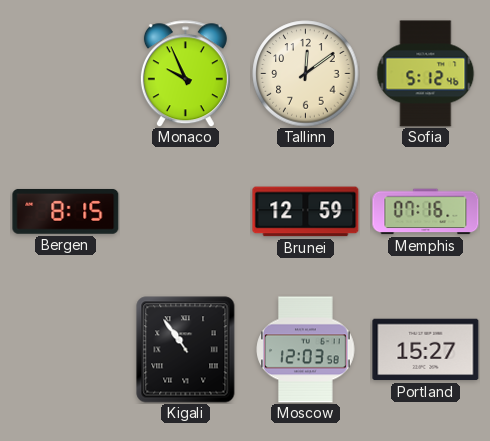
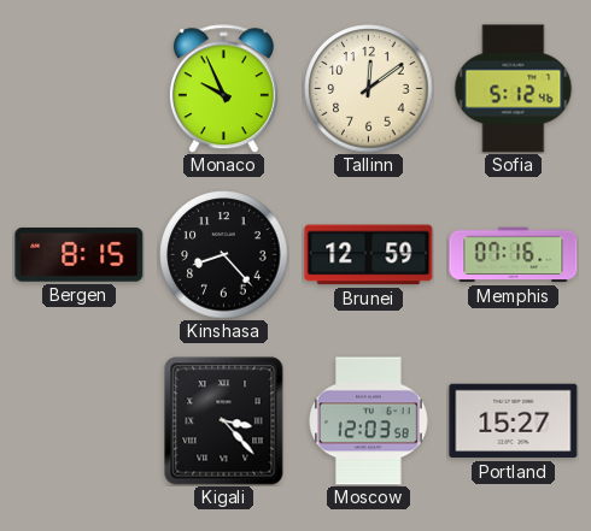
Kinshasa: none -> 8:23 (224, 255)
Kigali: 10:54 -> 3:23 (224, 421)
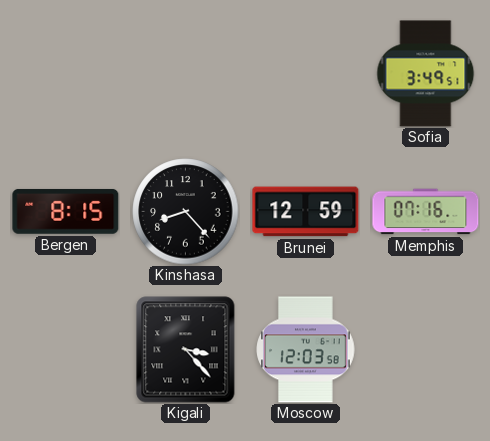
Monaco: 9:56 -> none (223, 89)
Tallinn: 12:09 -> none (369, 89)
Sofia: 5:12 -> 3:49 (426, 74)
Portland: 15:27 -> none (514, 421)
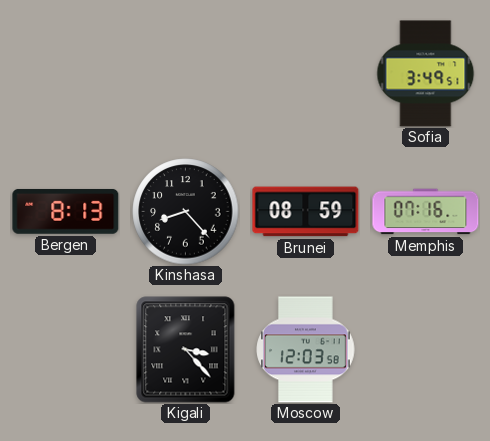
Bergen: 8:15 -> 8:13 (66, 211)
Brunei: 12:59 -> 08:59 (306, 212)
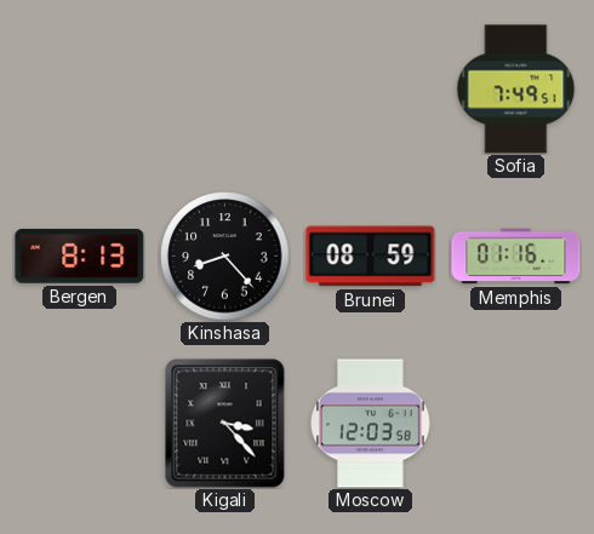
Sofia: 3:49 -> 7:49 (516, 90)
Memphis: 07:16 -> 01:16 (516, 257)
